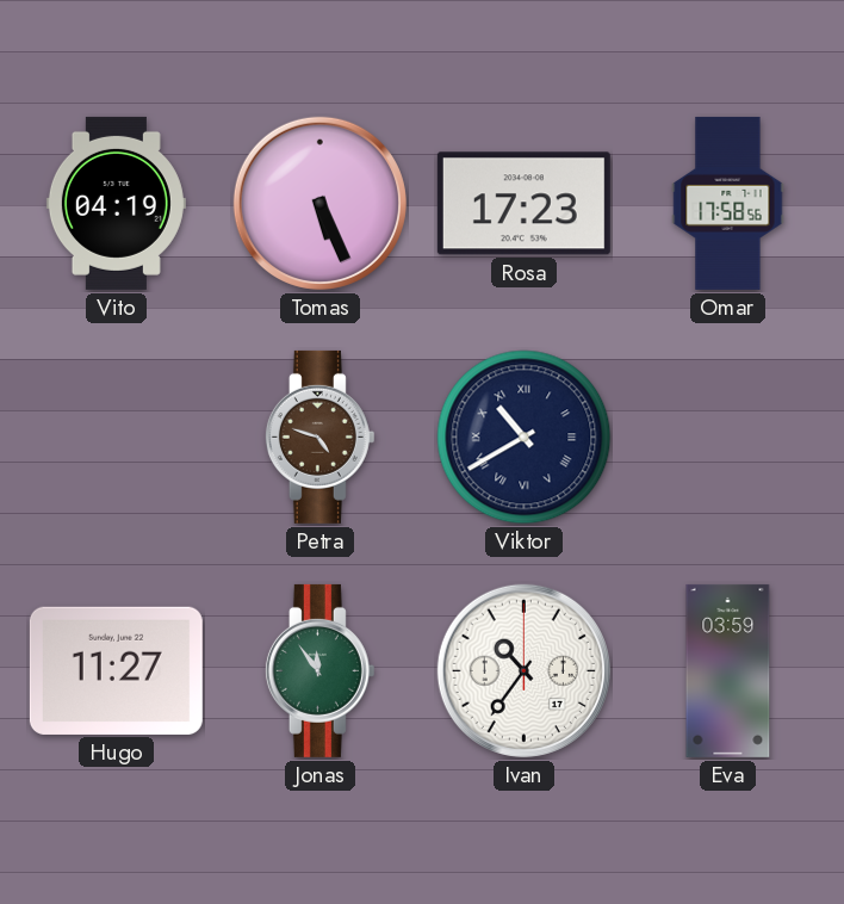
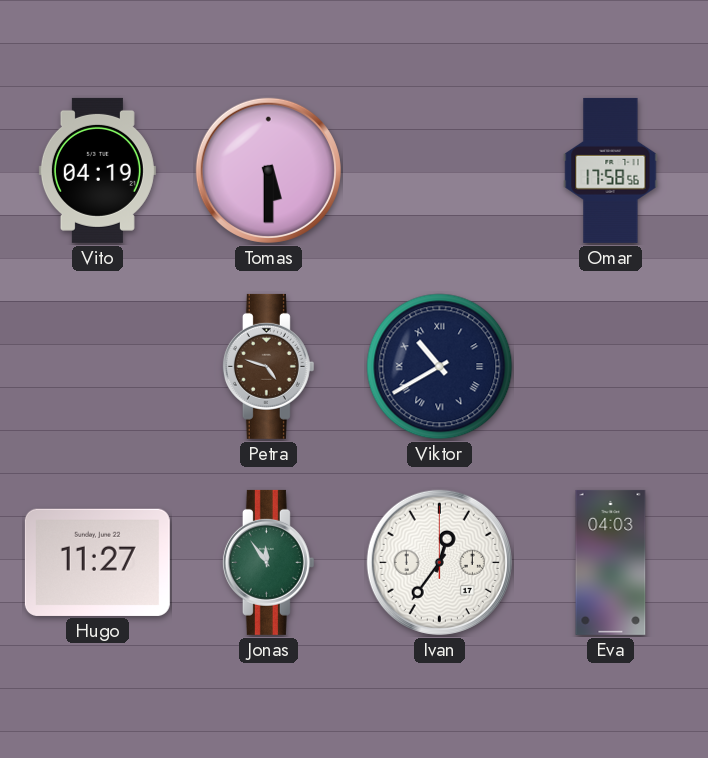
Tomas: 5:26 -> 5:30 (268, 170)
Rosa: 17:23 -> none (523, 204)
Ivan: 10:36 -> 12:36 (439, 562)
Eva: 03:59 -> 04:03 (611, 562)
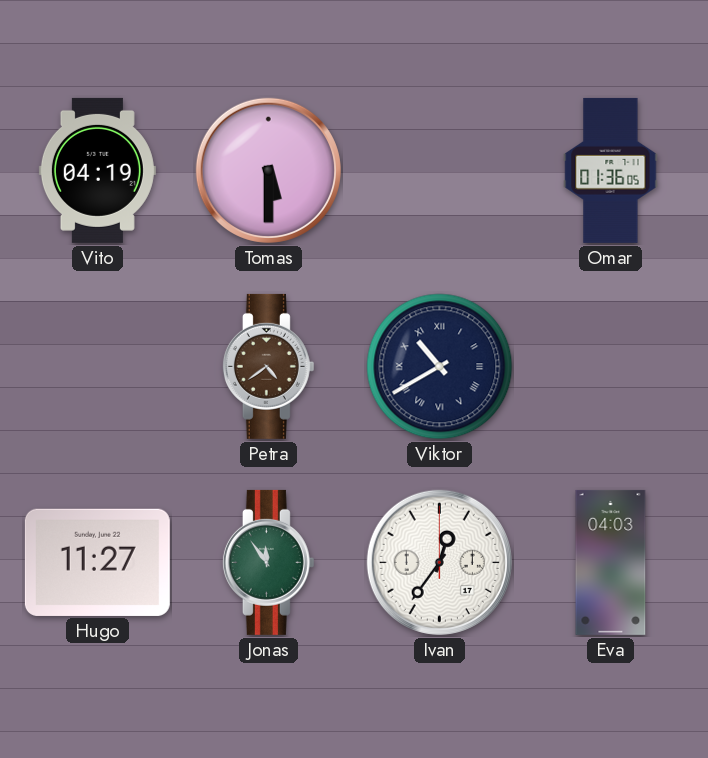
Omar: 17:58 -> 01:36 (611, 170)
Petra: 4:48 -> 4:39 (268, 366)
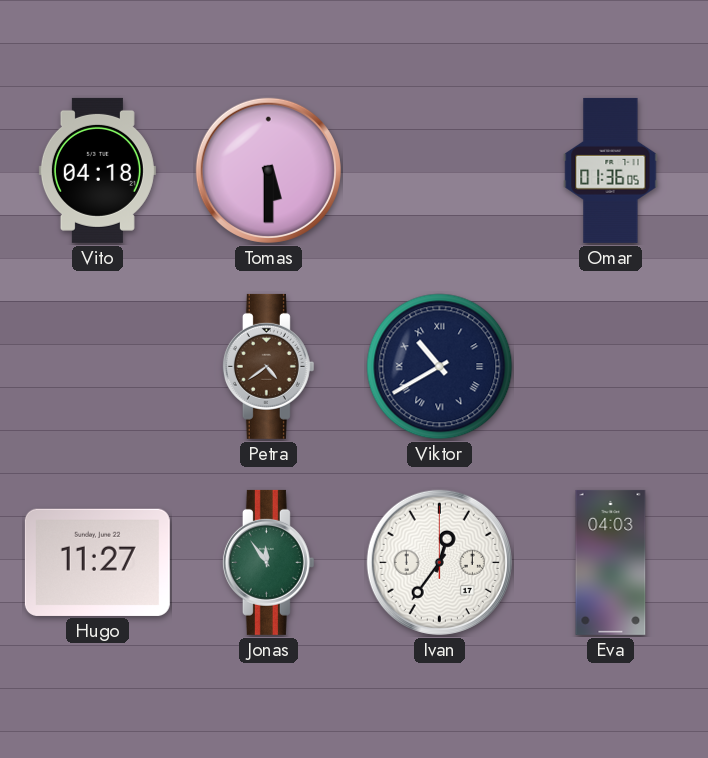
Vito: 04:19 -> 04:18 (97, 170)
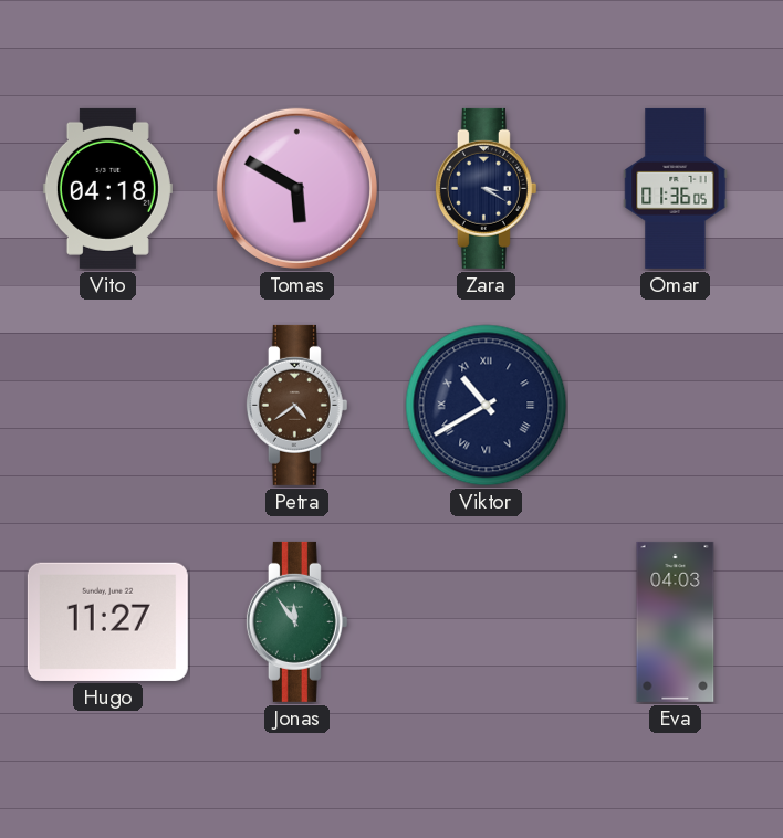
Tomas: 5:30 -> 5:50 (296, 188)
Zara: none -> 3:20 (486, 188)
Ivan: 12:36 -> none (439, 562)
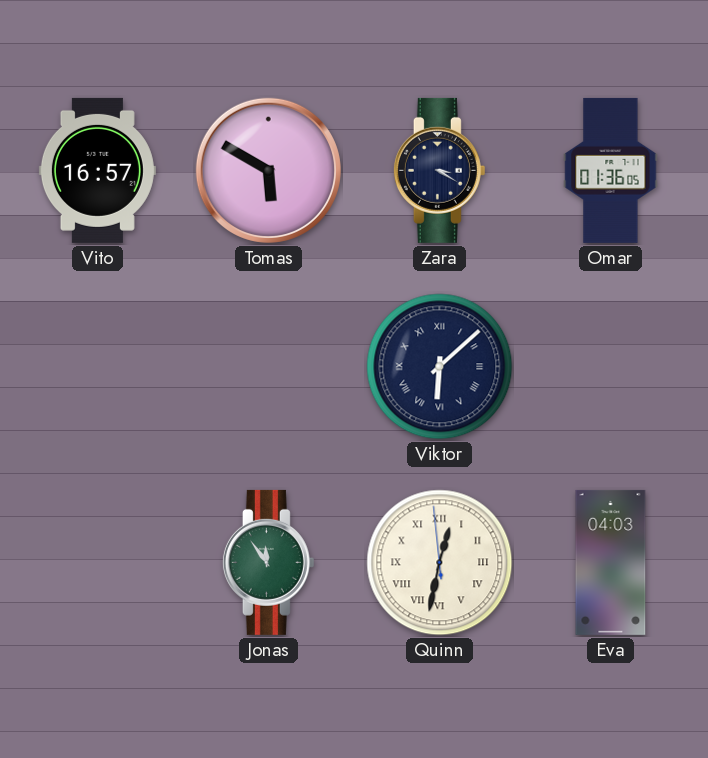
Vito: 04:18 -> 16:57 (97, 170)
Petra: 4:39 -> none (296, 405)
Viktor: 10:40 -> 6:08 (440, 367)
Hugo: 11:27 -> none (107, 621)
Quinn: none -> 12:31 (440, 563)
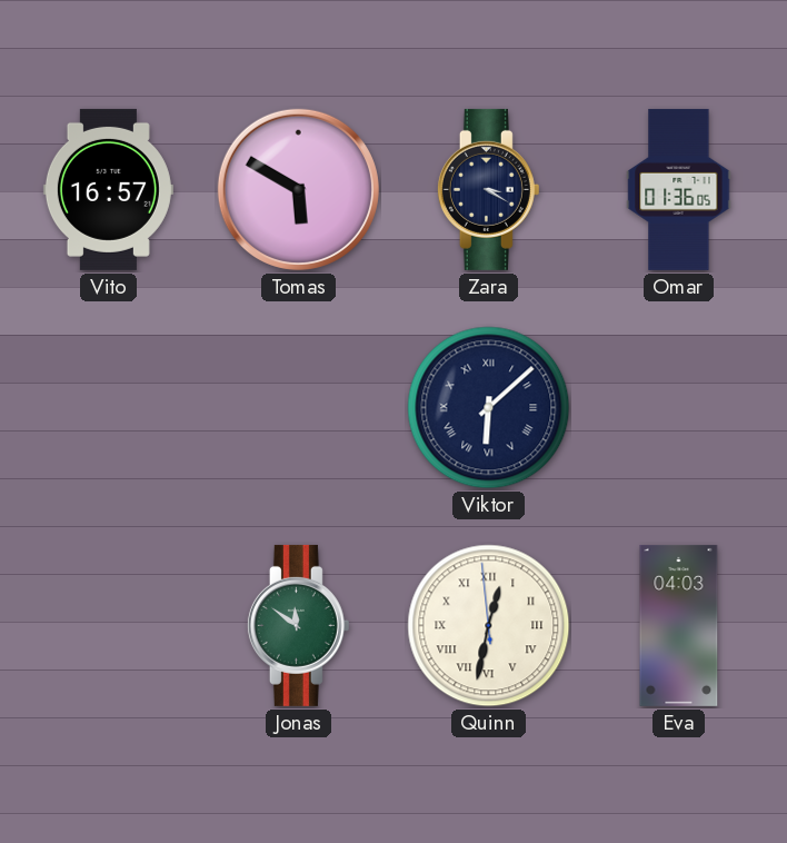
Jonas: 11:54 -> 11:51 (298, 625)
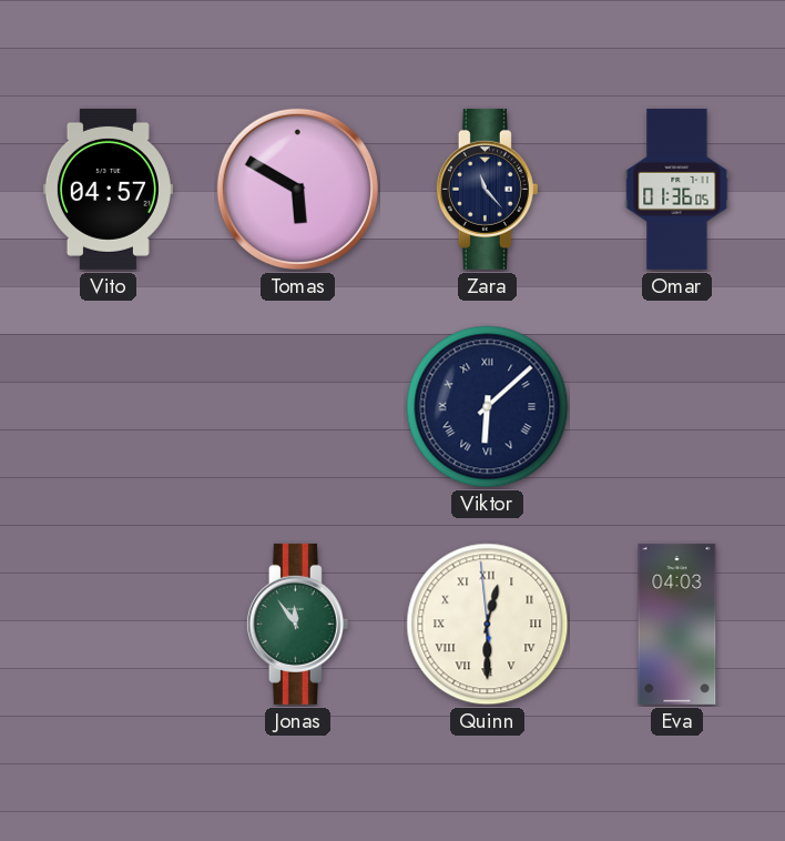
Vito: 16:57 -> 04:57 (108, 189)
Zara: 3:20 -> 11:23 (487, 189)
Jonas: 11:51 -> 11:54 (297, 624)
Quinn: 12:31 -> 12:29 (488, 625)
